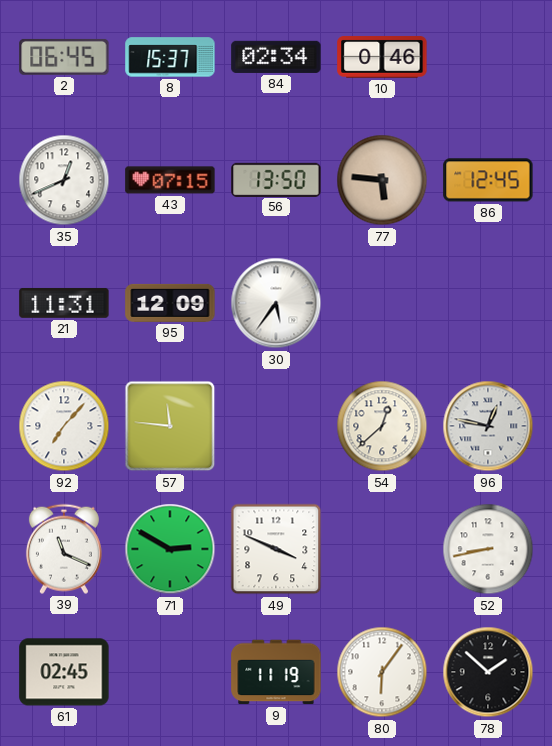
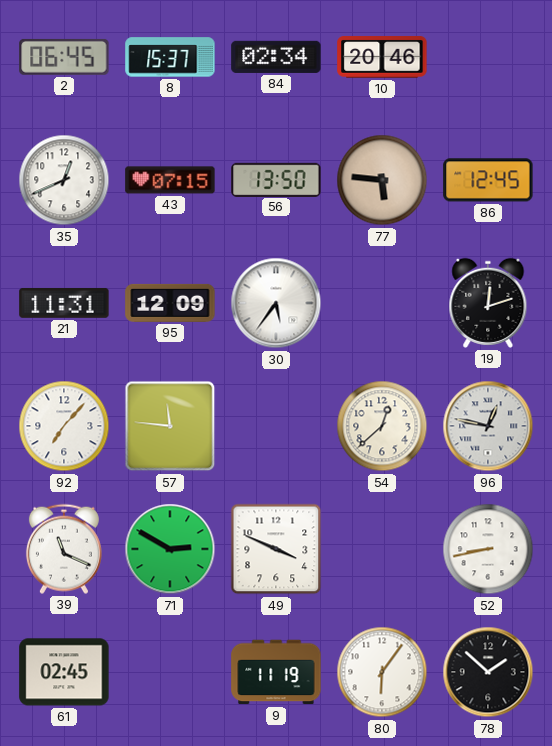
10: 0:46 -> 20:46 (382, 57)
19: none -> 12:12 (488, 303)
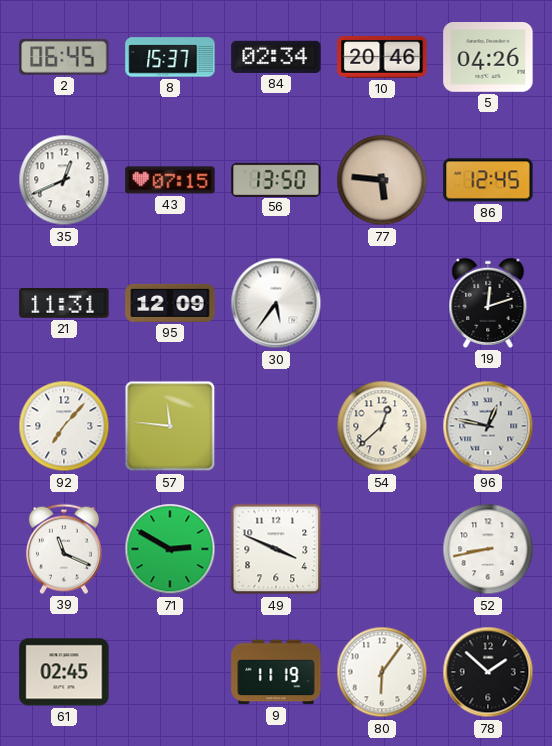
5: none -> 04:26 (488, 58)
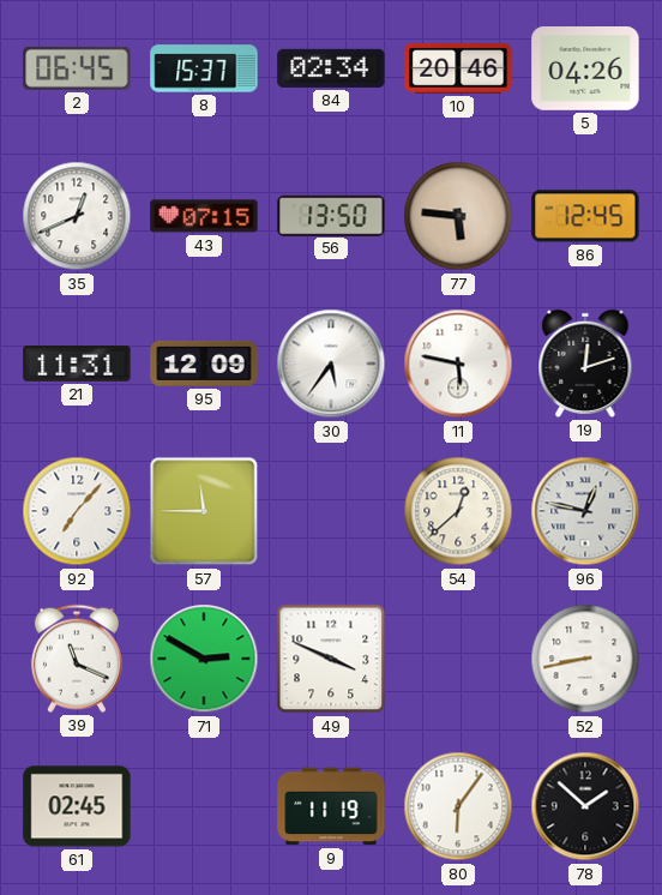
11: none -> 5:47 (458, 364)
57: 11:46 -> 11:45 (204, 511)
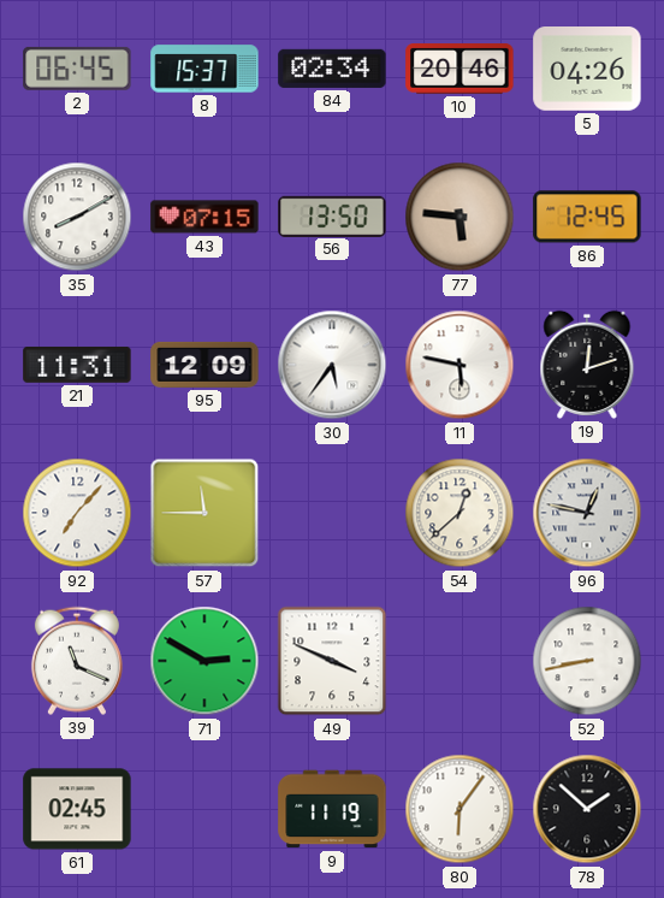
35: 12:41 -> 8:10 (77, 217)
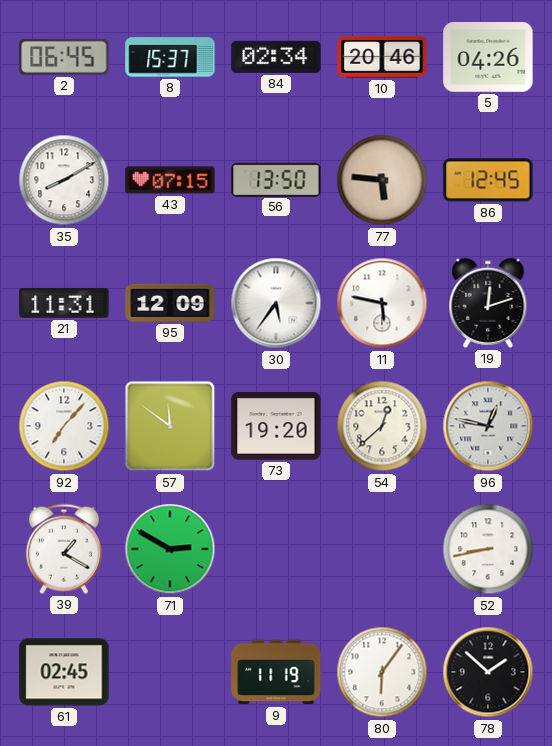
57: 11:45 -> 11:51 (170, 426)
73: none -> 19:20 (276, 426)
39: 11:19 -> 1:20 (64, 549)
49: 3:49 -> none (332, 661)
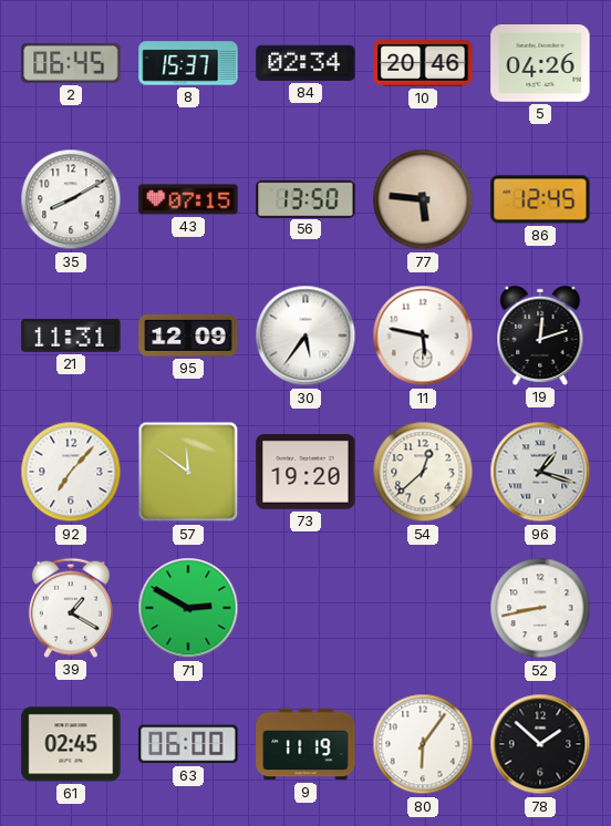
96: 12:47 -> 1:18 (540, 472)
63: none -> 06:00 (188, 744)
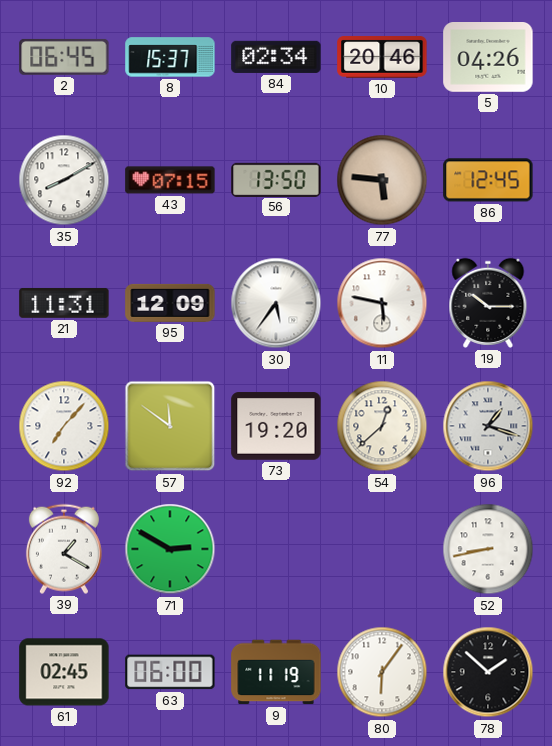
19: 12:12 -> 10:15 (488, 303)
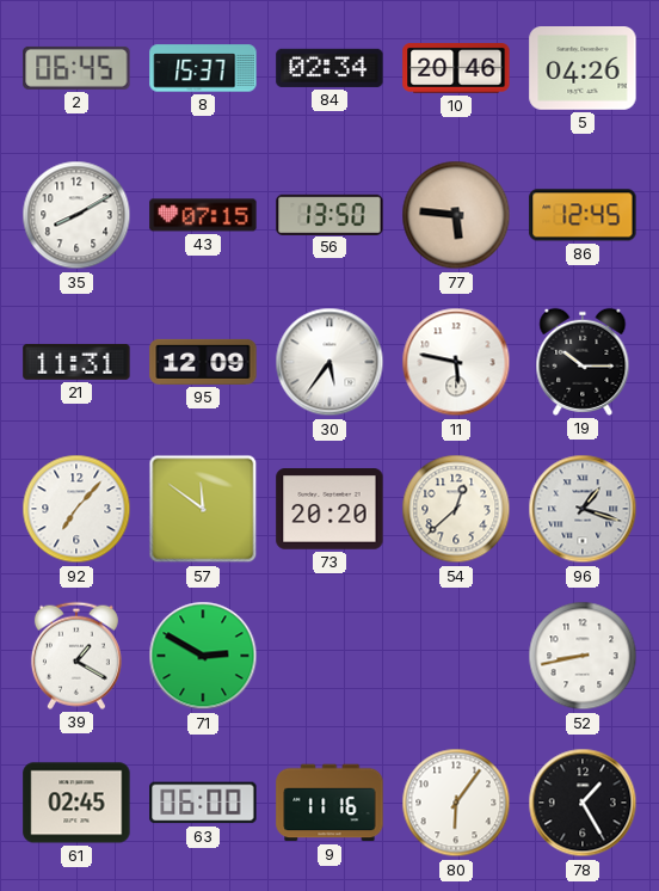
73: 19:20 -> 20:20 (329, 509)
9: 11:19 -> 11:16 (329, 803)
78: 1:52 -> 1:25 (583, 803)
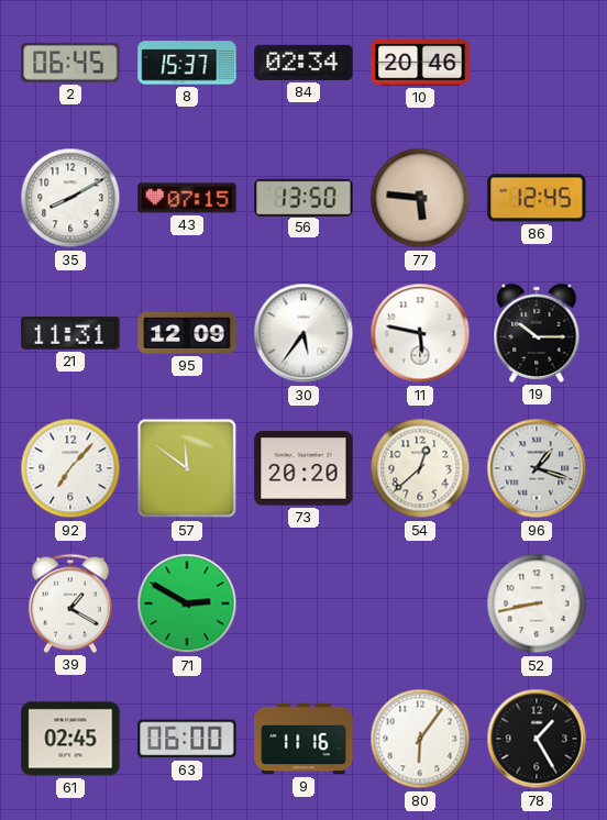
5: 04:26 -> none (583, 69)
